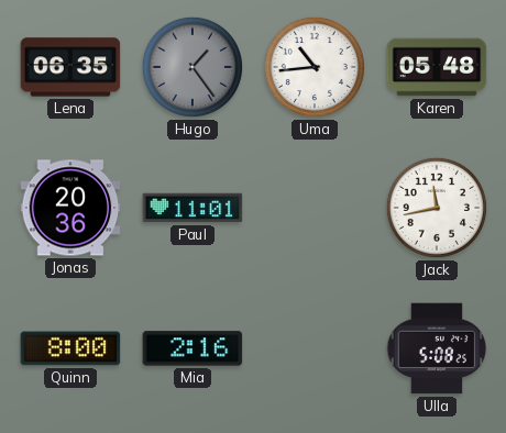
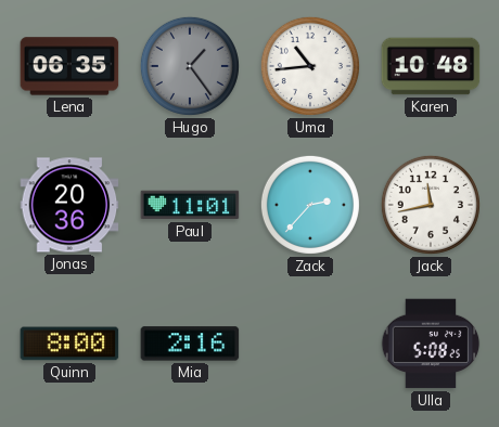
Karen: 05:48 -> 10:48 (431, 66)
Zack: none -> 2:37 (310, 205)
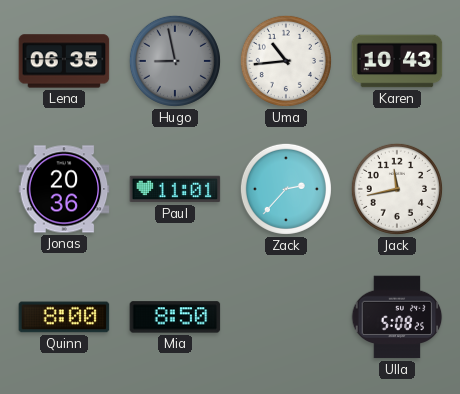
Hugo: 1:24 -> 8:58 (175, 61)
Karen: 10:48 -> 10:43 (397, 61)
Mia: 2:16 -> 8:50 (175, 317)
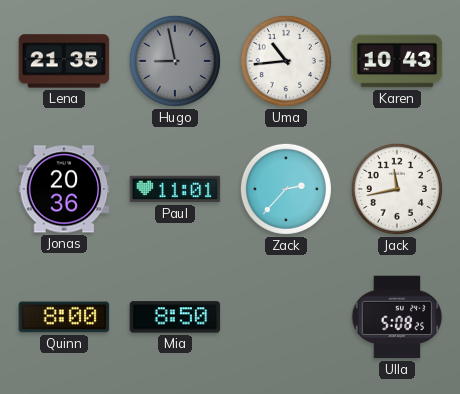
Lena: 06:35 -> 21:35 (64, 61)
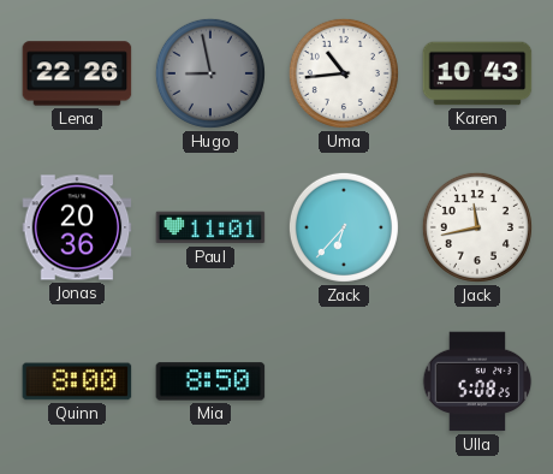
Lena: 21:35 -> 22:26 (77, 73)
Zack: 2:37 -> 6:37 (344, 227)
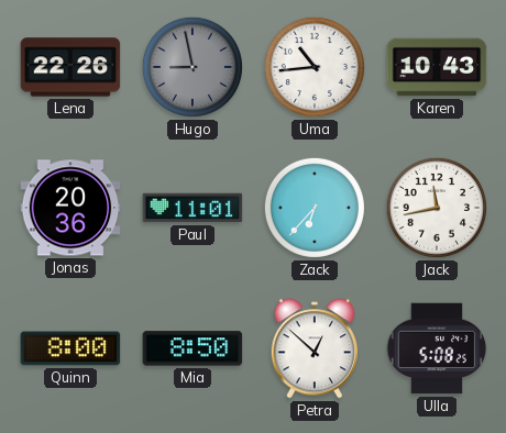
Petra: none -> 12:52 (315, 348)
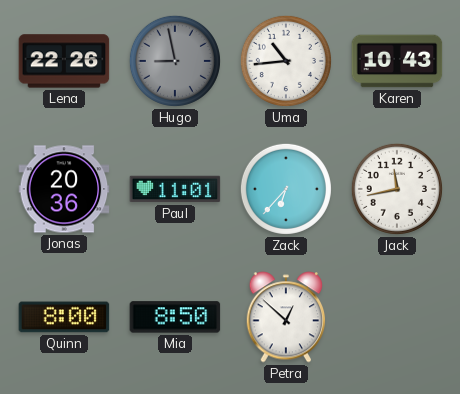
Ulla: 5:08 -> none (437, 348)
